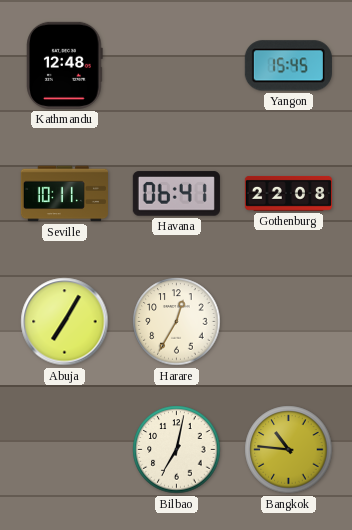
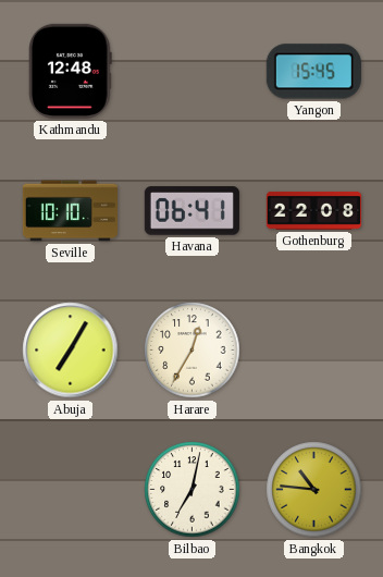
Seville: 10:11 -> 10:10 (70, 211)
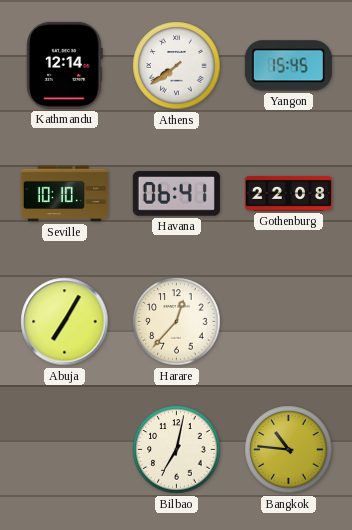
Kathmandu: 12:48 -> 12:14 (65, 65)
Athens: none -> 7:39 (177, 66)
Harare: 12:35 -> 12:37 (177, 322)
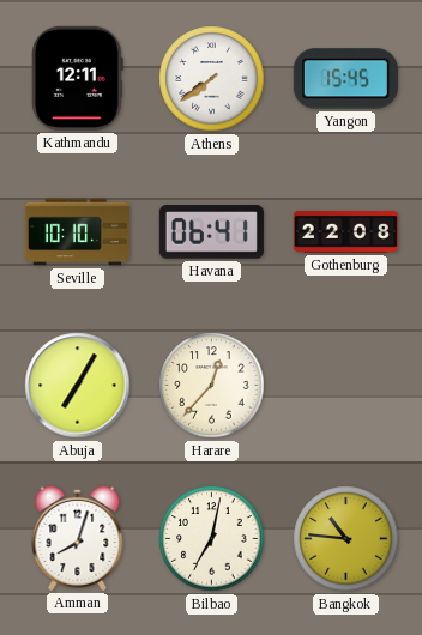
Kathmandu: 12:14 -> 12:11 (78, 78)
Amman: none -> 8:03 (78, 538)
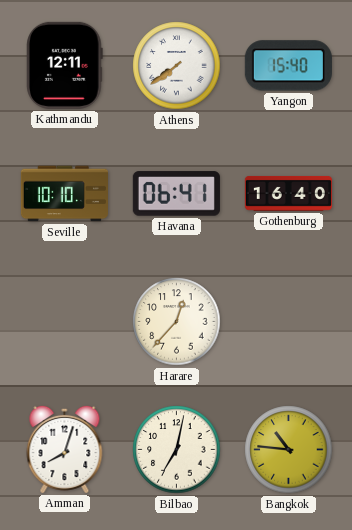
Yangon: 15:45 -> 15:40 (288, 66)
Gothenburg: 22:08 -> 16:40 (288, 193)
Abuja: 7:05 -> none (78, 386)
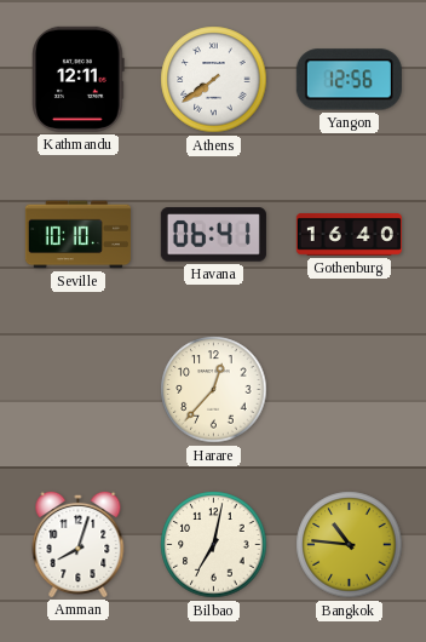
Yangon: 15:40 -> 12:56 (349, 80)
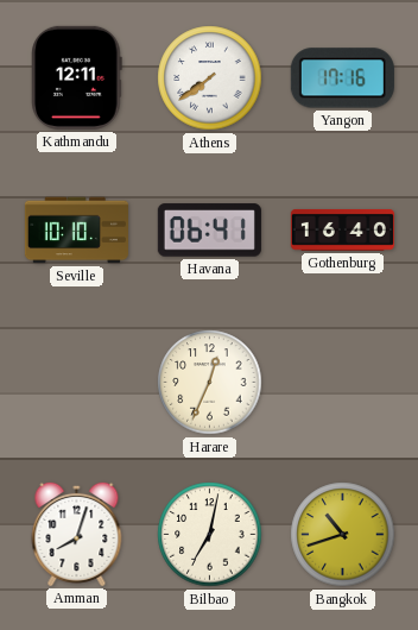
Yangon: 12:56 -> 17:16 (342, 78)
Harare: 12:37 -> 12:34 (210, 383)
Bangkok: 10:46 -> 10:42 (343, 535)
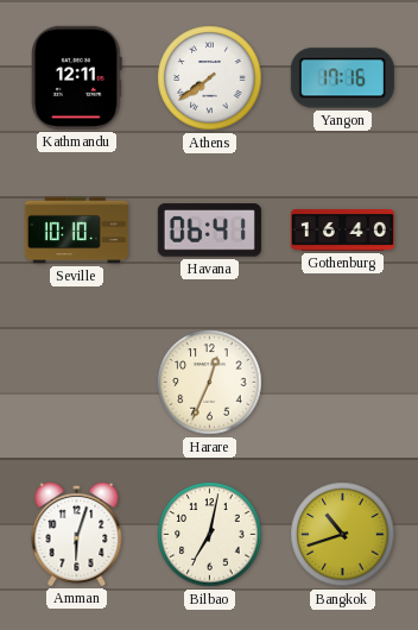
Amman: 8:03 -> 6:03 (77, 534)
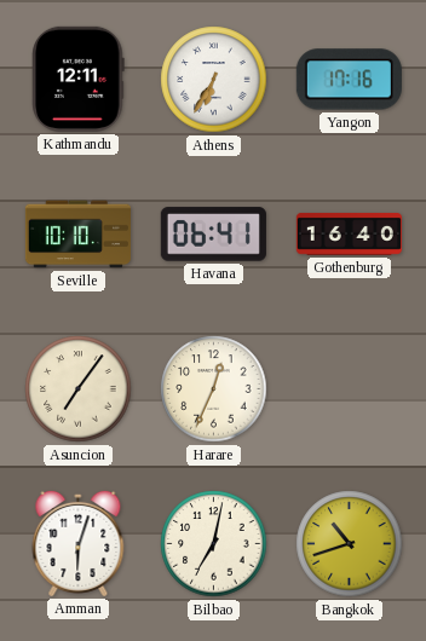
Athens: 7:39 -> 6:35 (214, 80)
Asuncion: none -> 7:06 (79, 389)
